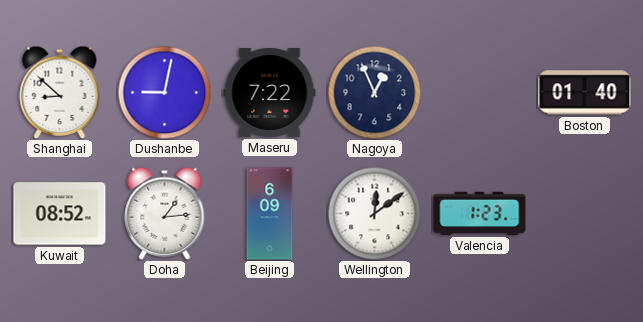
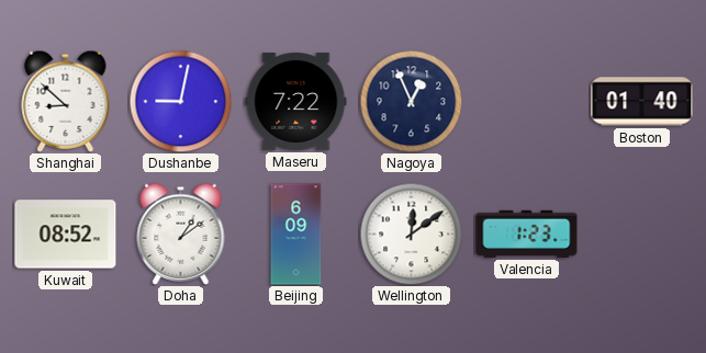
Doha: 1:14 -> 1:09 (181, 234)
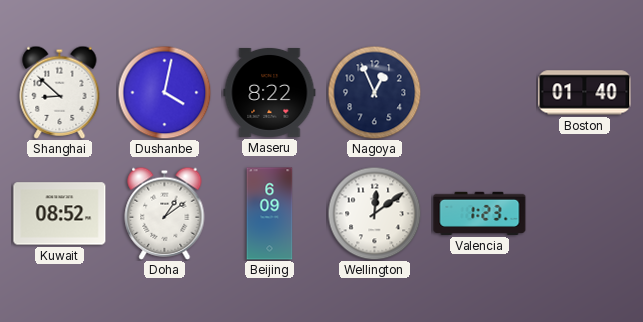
Dushanbe: 9:02 -> 4:02 (164, 92)
Maseru: 7:22 -> 8:22 (270, 92)
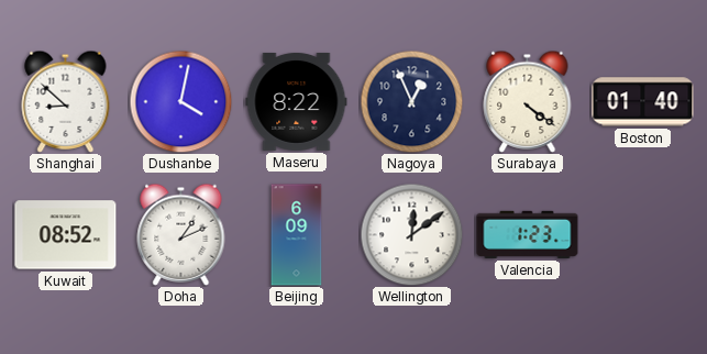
Surabaya: none -> 4:21 (528, 101)
Doha: 1:09 -> 1:11 (181, 234)
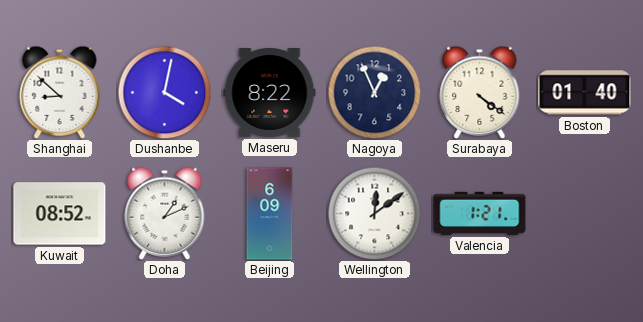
Valencia: 1:23 -> 1:21 (480, 213)
